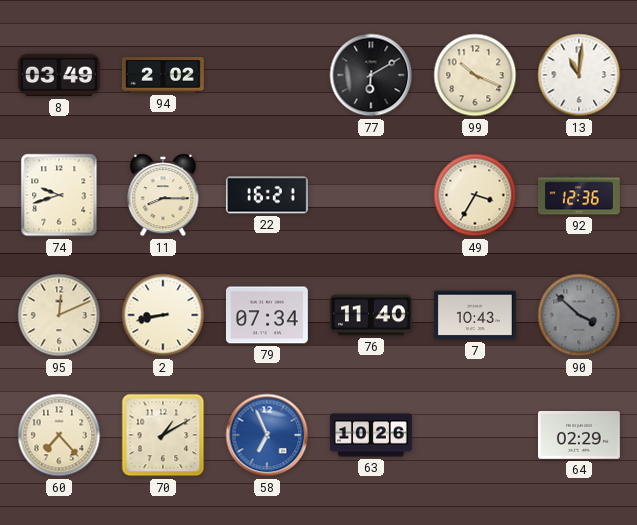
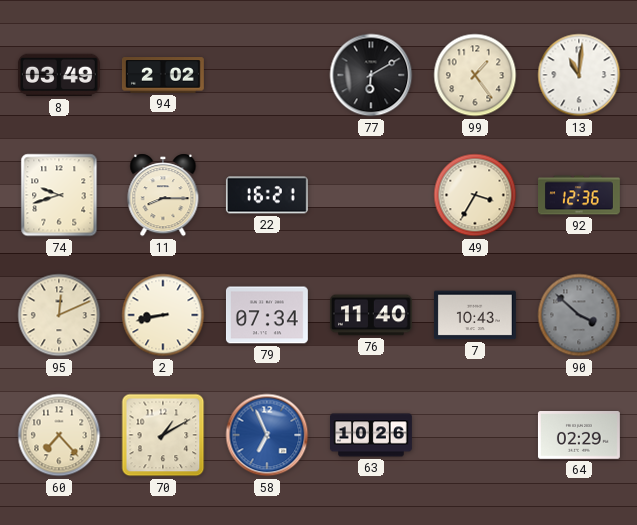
99: 10:19 -> 1:24 (475, 75)
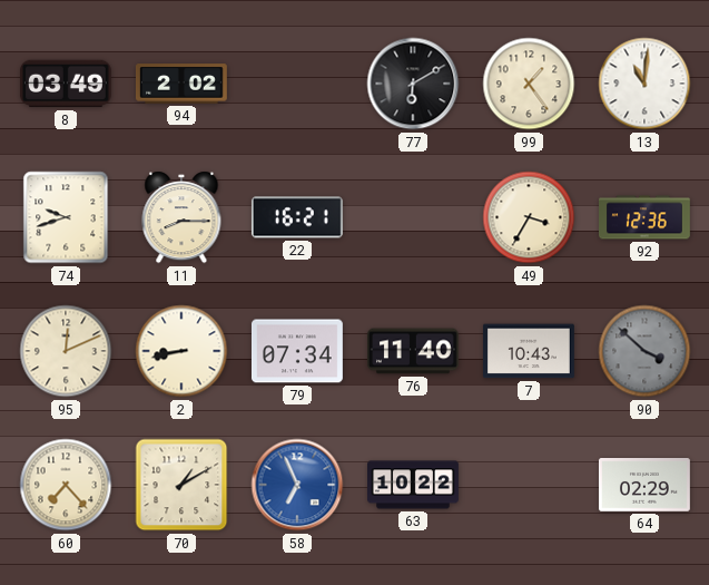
63: 10:26 -> 10:22 (414, 485)
